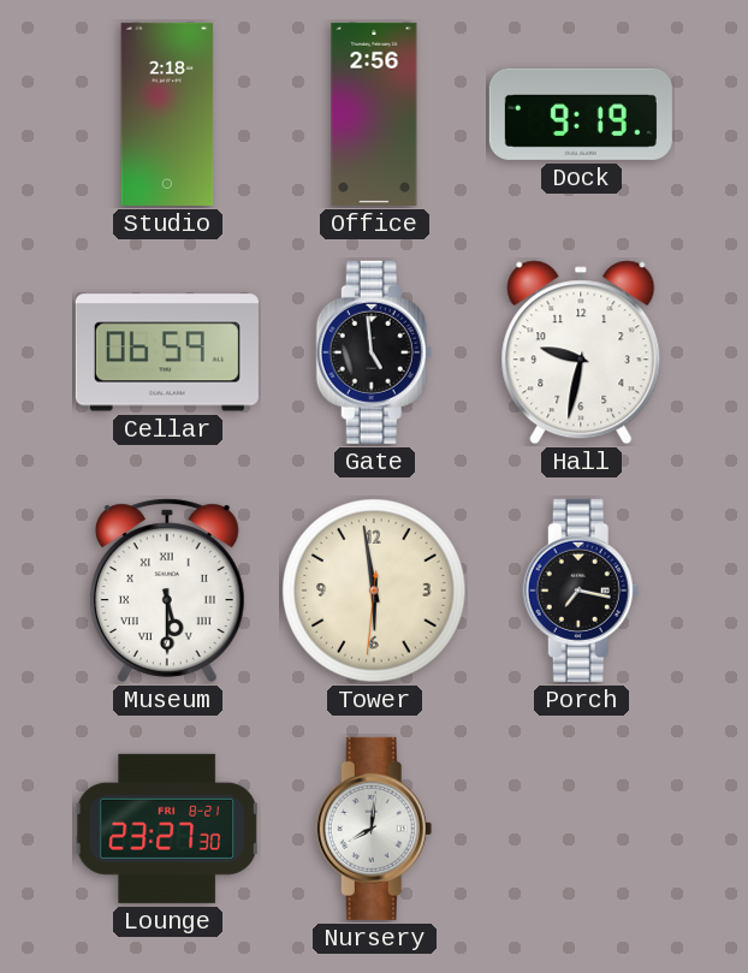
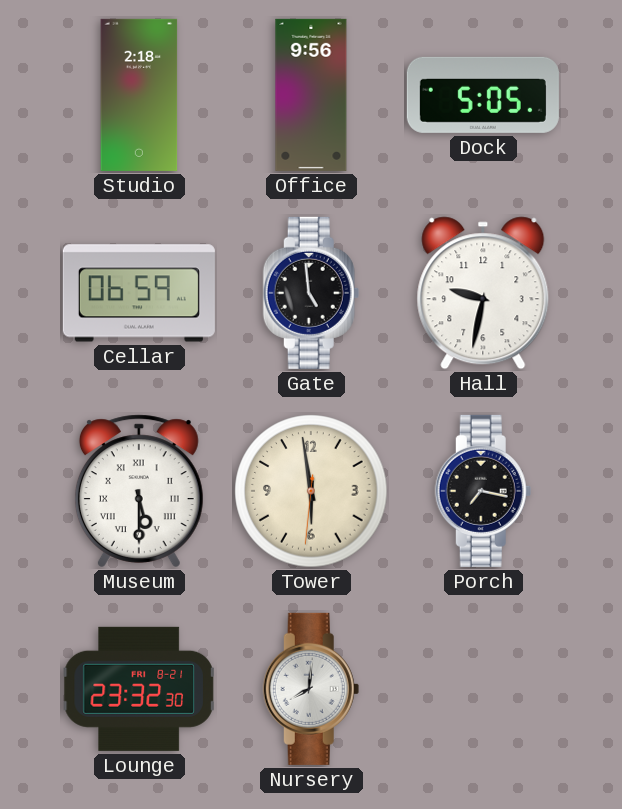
Office: 2:56 -> 9:56 (311, 95)
Dock: 9:19 -> 5:05 (483, 95)
Lounge: 23:27 -> 23:32 (139, 689)
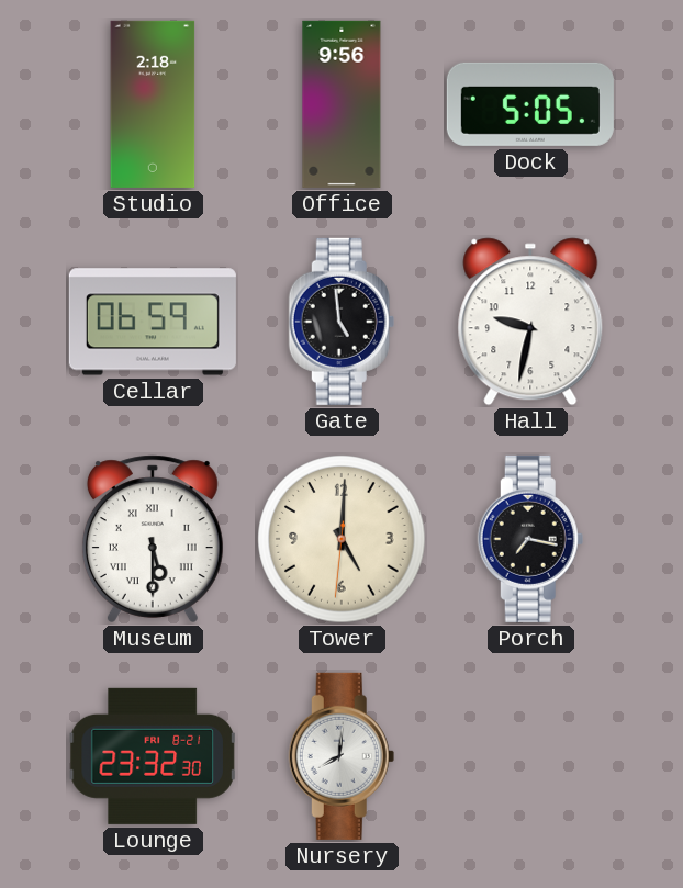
Tower: 5:58 -> 5:00 (341, 539)
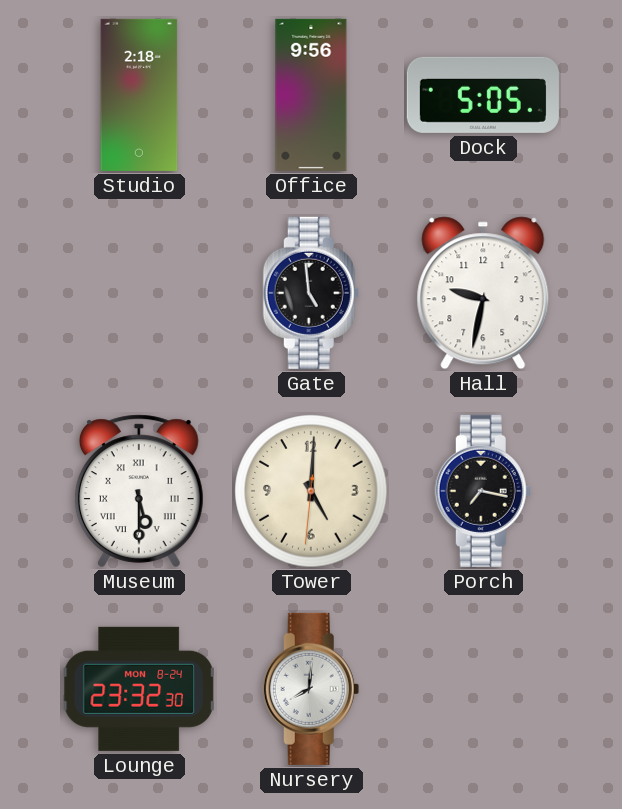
Cellar: 06:59 -> none (153, 322)
Lounge date: FRI 8-21 -> MON 8-24 (139, 689)
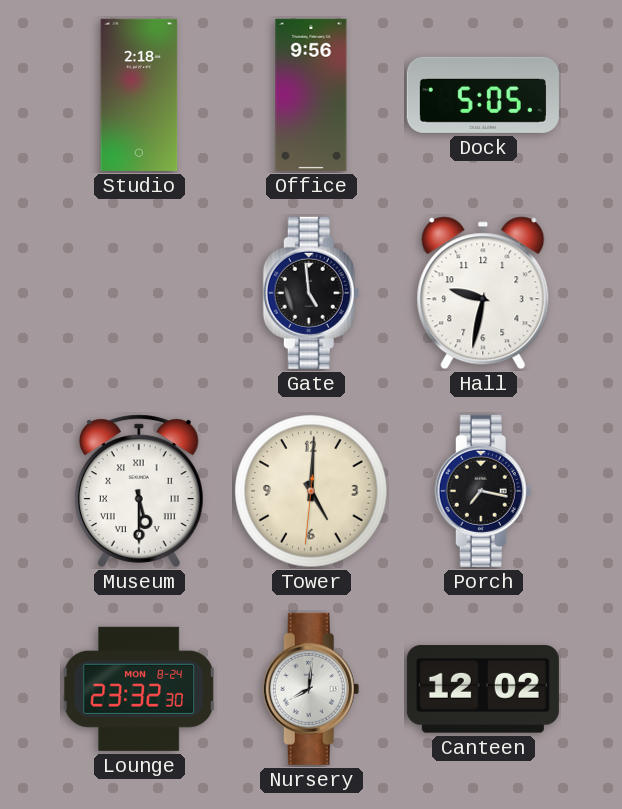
Canteen: none -> 12:02 (483, 689)
